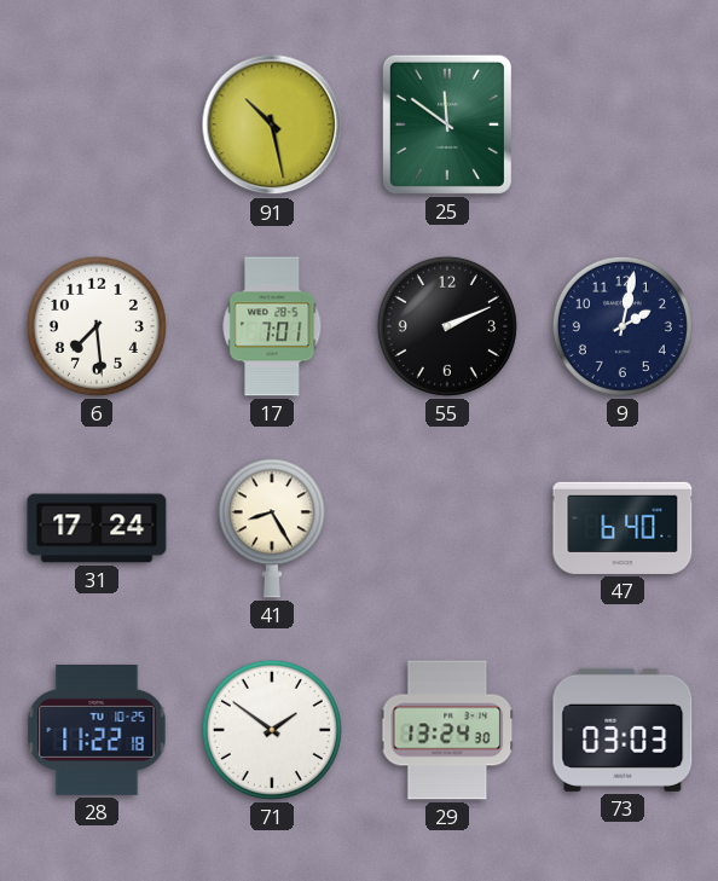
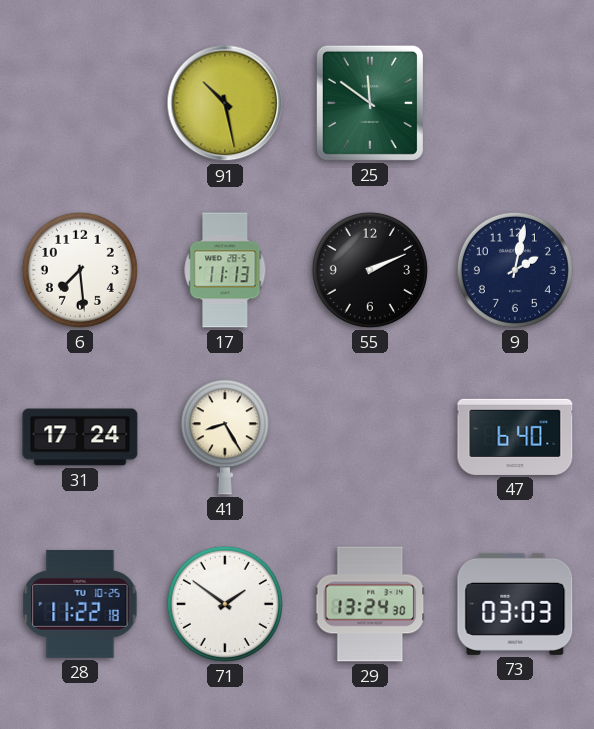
17: 7:01 -> 11:13 (225, 270)
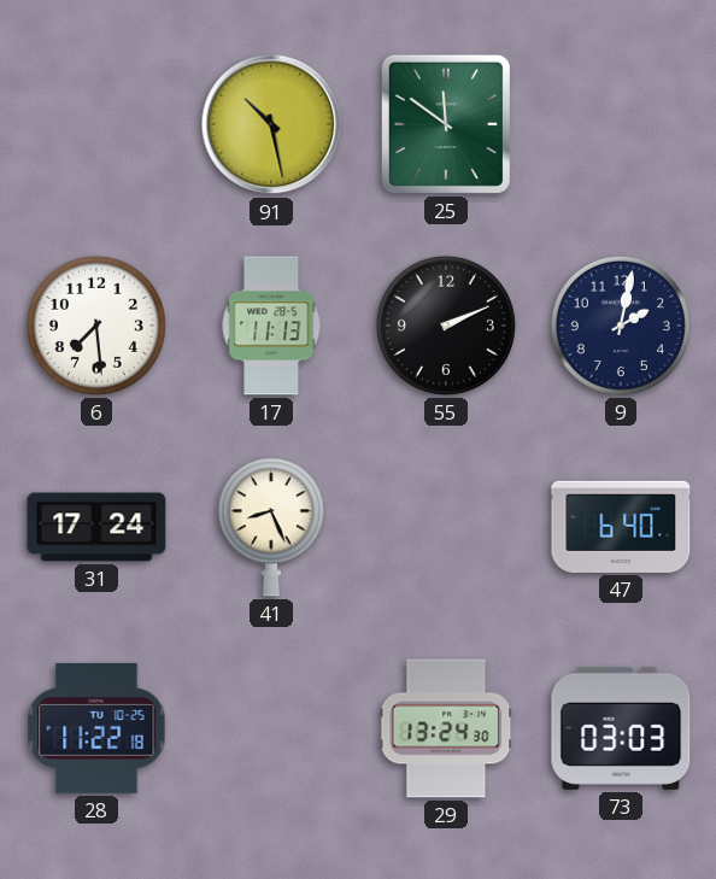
41: 8:25 -> 8:26 (271, 527)
71: 1:51 -> none (225, 604)
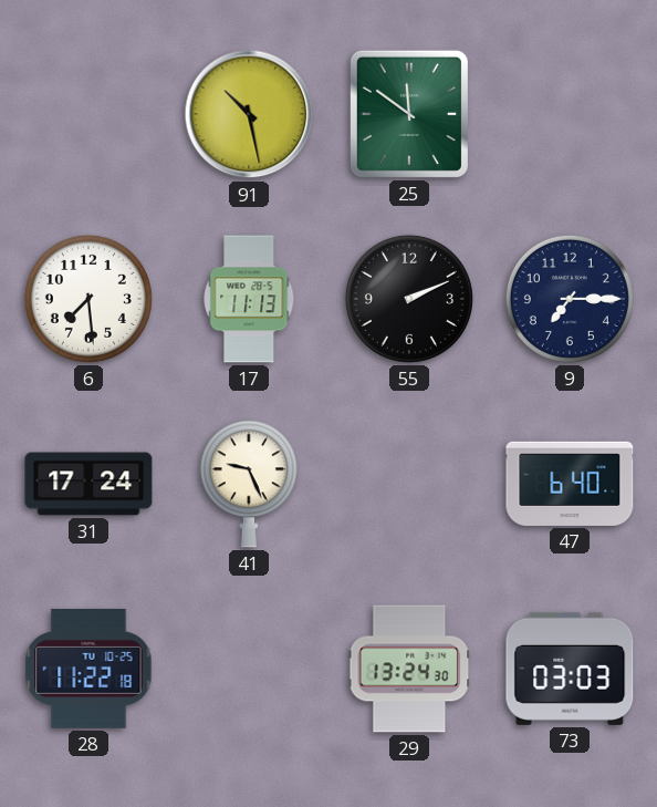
9: 2:02 -> 7:15 (570, 299)
41: 8:26 -> 9:26 (249, 484)
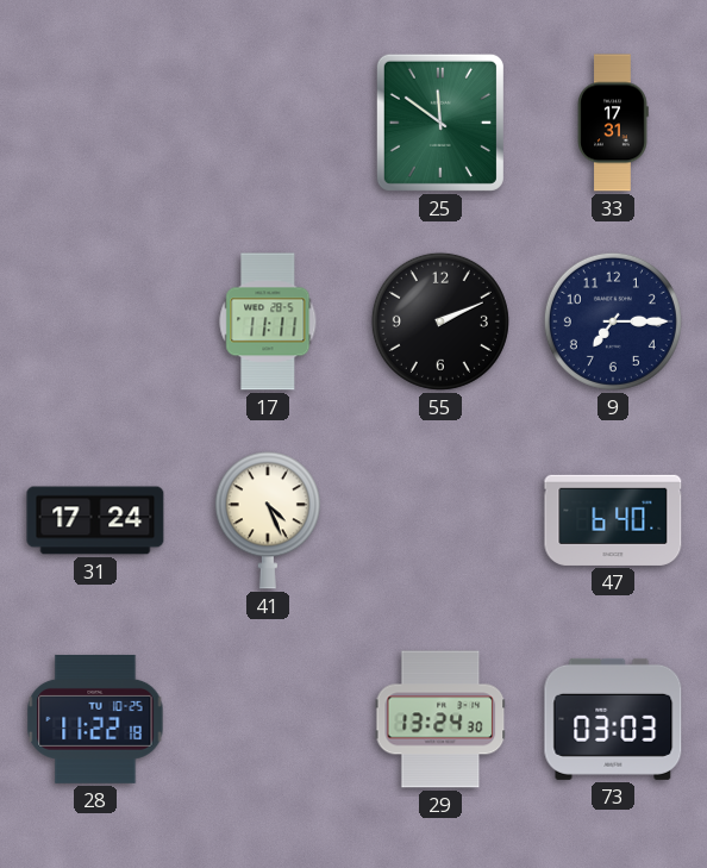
91: 10:28 -> none (249, 114)
33: none -> 17:31 (613, 123)
6: 7:29 -> none (88, 299)
17: 11:13 -> 11:11 (268, 321)
41: 9:26 -> 4:26 (268, 520)
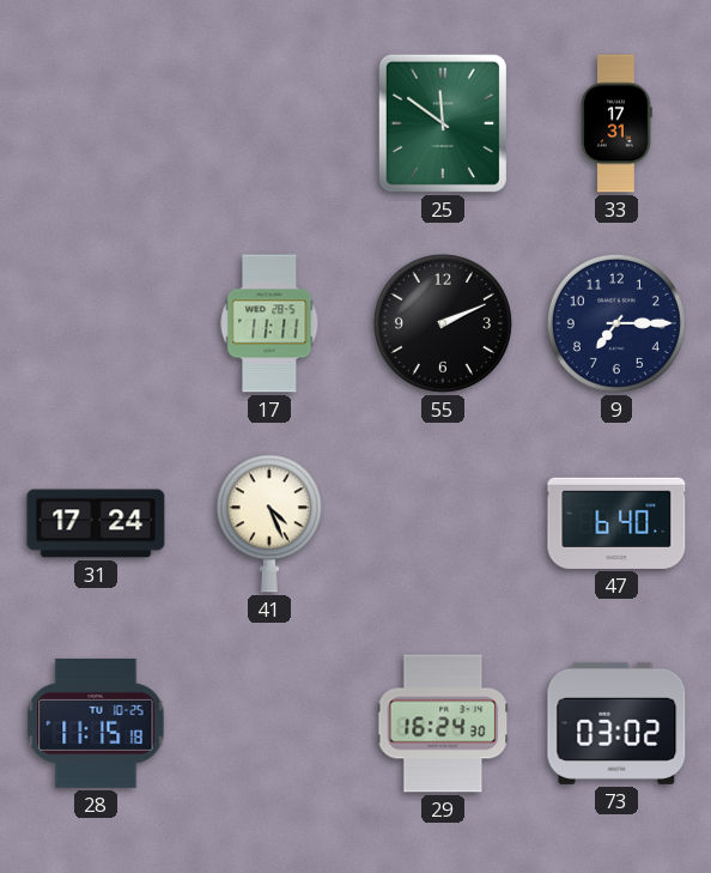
28: 11:22 -> 11:15 (96, 723)
29: 13:24 -> 16:24 (443, 723)
73: 03:03 -> 03:02 (616, 723)
